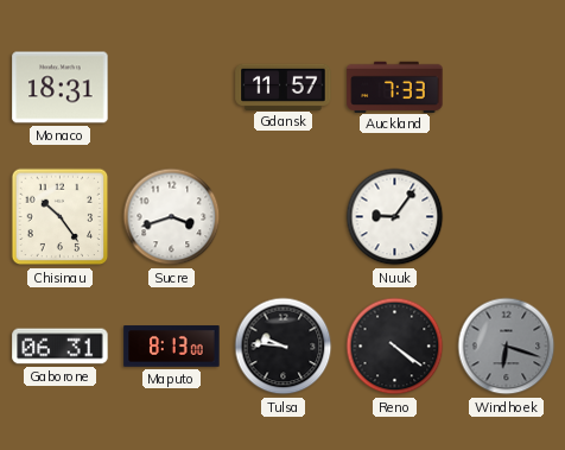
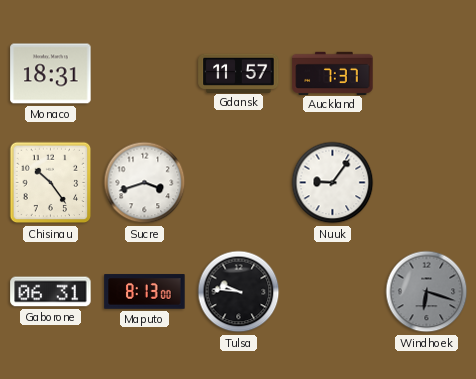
Auckland: 7:33 -> 7:37 (333, 73)
Reno: 4:21 -> none (395, 347)
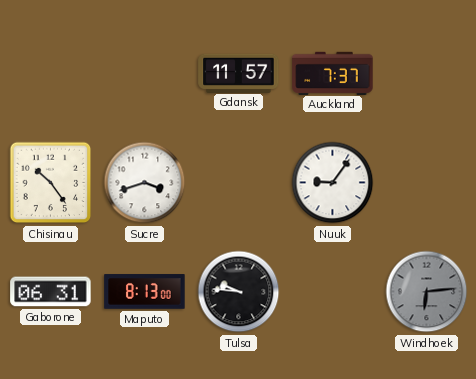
Monaco: 18:31 -> none (51, 74)
Windhoek: 6:18 -> 6:14 (427, 292)
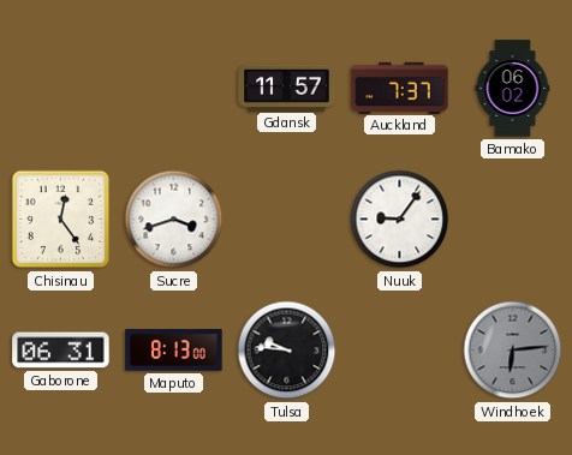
Bamako: none -> 06:02 (513, 89)
Chisinau: 10:24 -> 12:24 (61, 220)
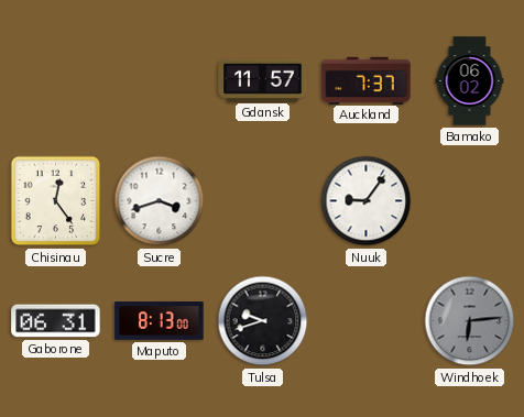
Tulsa: 9:46 -> 9:42 (263, 321)
